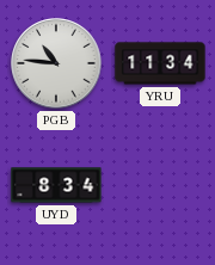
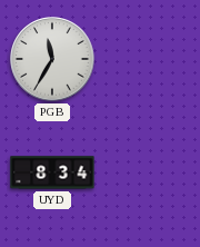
PGB: 10:46 -> 11:35 (52, 59)
YRU: 11:34 -> none (160, 63)
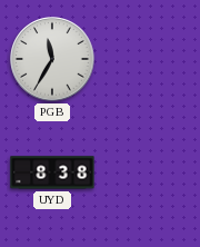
UYD: 8:34 -> 8:38 (52, 172)
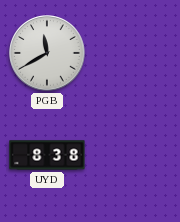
PGB: 11:35 -> 11:40 (47, 53)
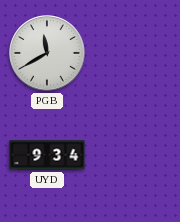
UYD: 8:38 -> 9:34 (47, 155)
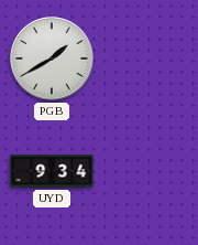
PGB: 11:40 -> 1:40 (52, 58)
